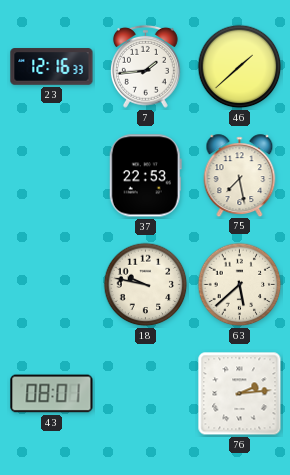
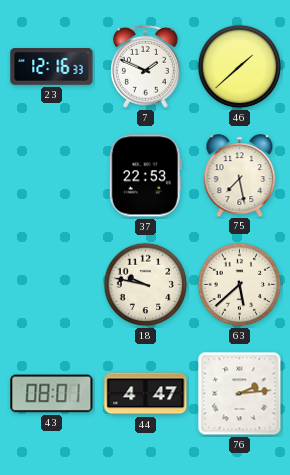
7: 1:44 -> 1:49 (145, 66)
44: none -> 4:47 (146, 394)
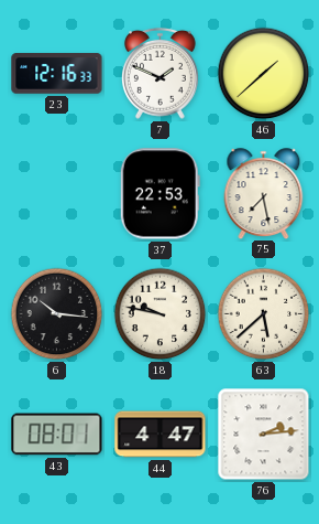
6: none -> 10:16 (57, 314)
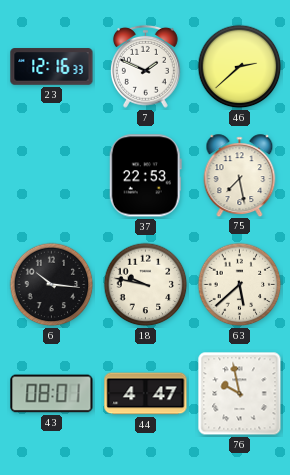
46: 1:38 -> 2:38 (240, 67)
76: 2:14 -> 9:58 (240, 394)
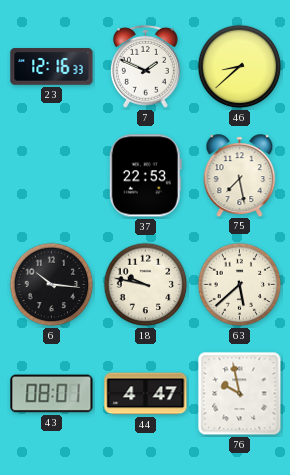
46: 2:38 -> 8:38 (240, 67)
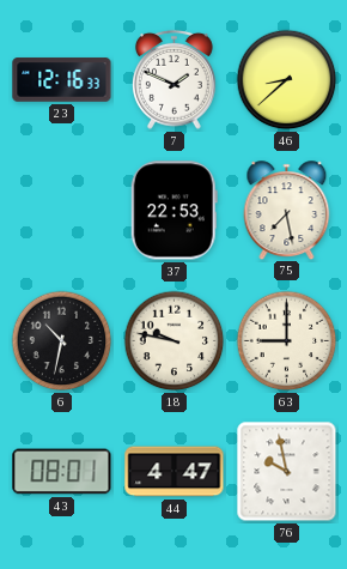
6: 10:16 -> 10:32 (62, 341)
63: 5:38 -> 9:00 (287, 341)
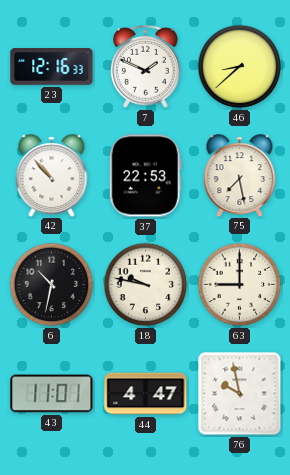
42: none -> 10:53 (52, 175)
43: 08:01 -> 11:01 (52, 394)
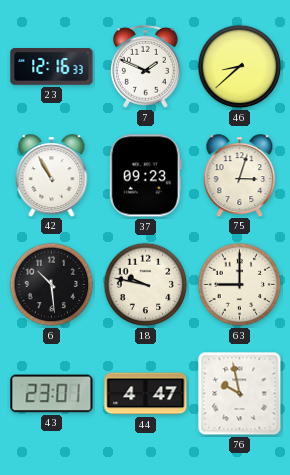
42: 10:53 -> 10:55 (52, 175)
37: 22:53 -> 09:23 (145, 176)
75: 7:28 -> 3:03 (240, 175)
6: 10:32 -> 10:29 (52, 285)
43: 11:01 -> 23:01 (52, 394)
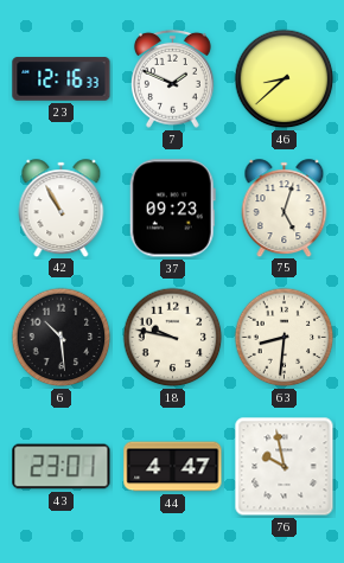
75: 3:03 -> 5:03 (285, 207)
63: 9:00 -> 8:31 (285, 338)
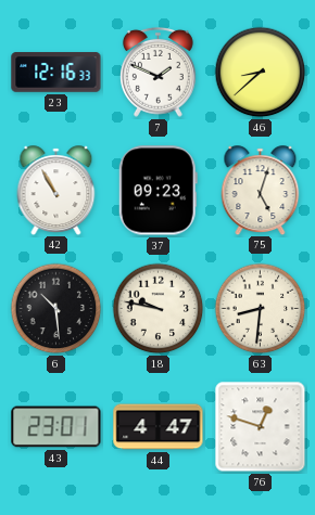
76: 9:58 -> 12:48 (261, 427)
